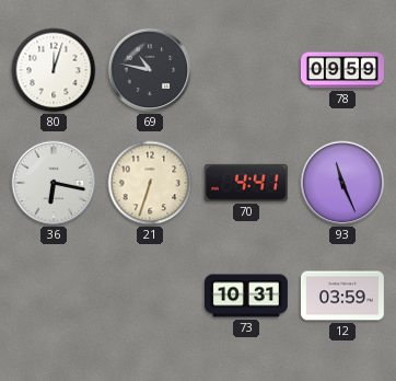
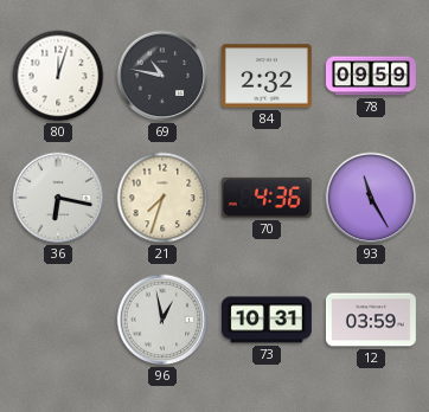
84: none -> 2:32 (267, 76)
21: 6:33 -> 7:33 (162, 198)
70: 4:41 -> 4:36 (267, 198)
93: 11:26 -> 11:25 (371, 198)
96: none -> 12:58 (162, 320)
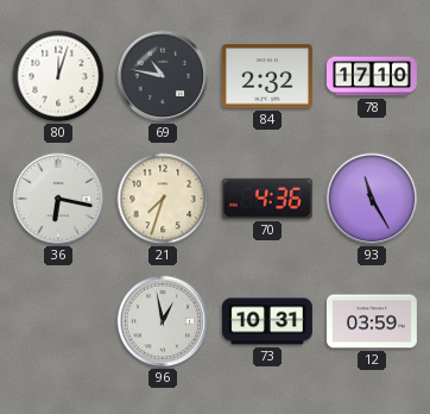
78: 09:59 -> 17:10 (372, 76)
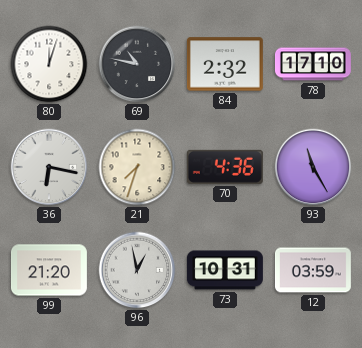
99: none -> 21:20 (49, 270)
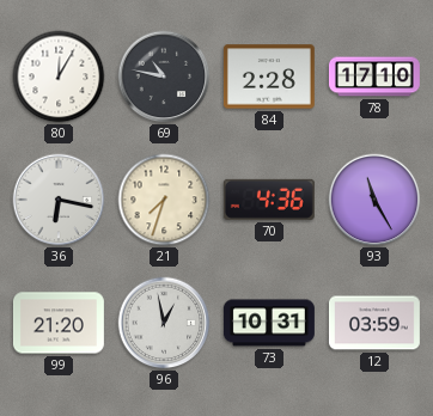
80: 12:03 -> 12:05 (59, 77)
84: 2:32 -> 2:28 (269, 77)
